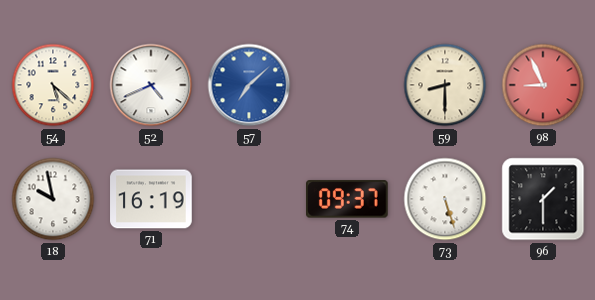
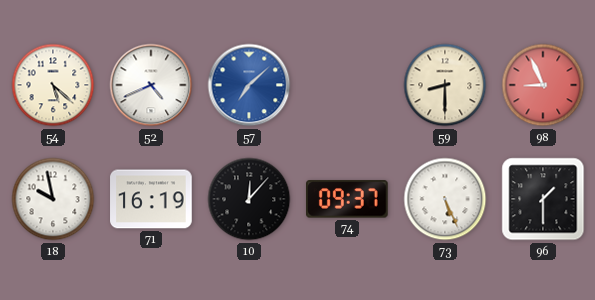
10: none -> 12:07 (249, 199)
73: 5:27 -> 5:26 (445, 199)
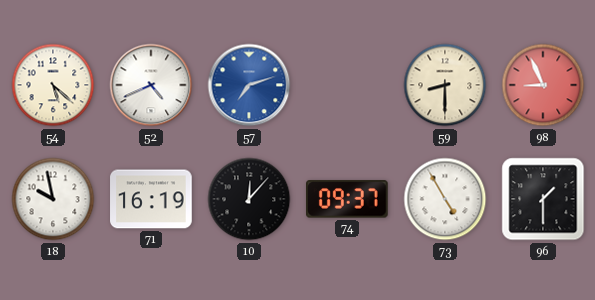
57: 7:08 -> 7:12 (249, 85)
73: 5:26 -> 4:55 (445, 199)
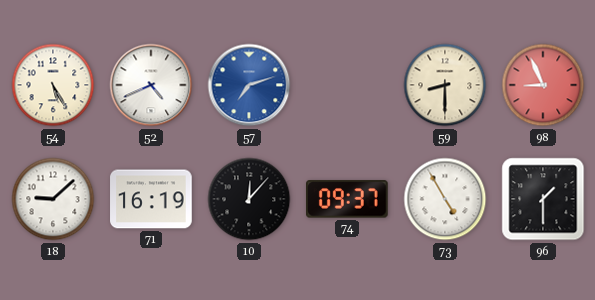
54: 5:22 -> 5:25 (53, 85)
18: 9:58 -> 9:08 (53, 199)
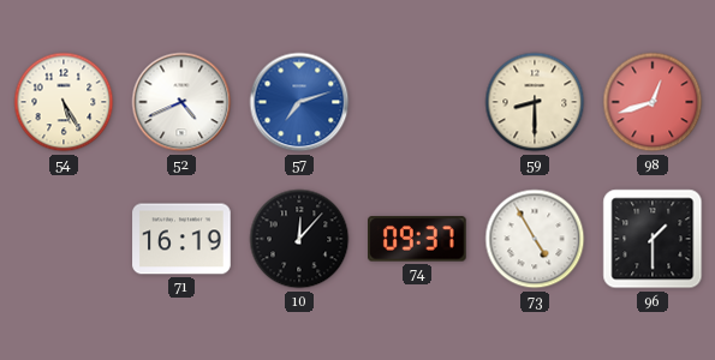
98: 8:56 -> 12:42 (653, 102)
18: 9:08 -> none (53, 199)
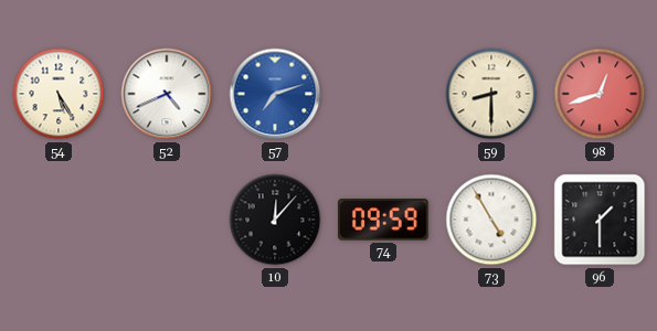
71: 16:19 -> none (181, 239)
74: 09:37 -> 09:59 (384, 220)
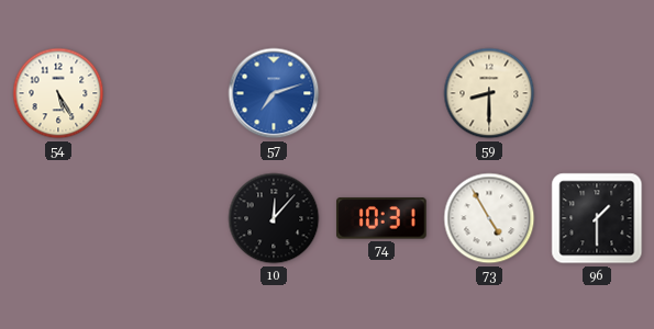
52: 4:41 -> none (167, 94)
98: 12:42 -> none (600, 94)
74: 09:59 -> 10:31 (383, 218)
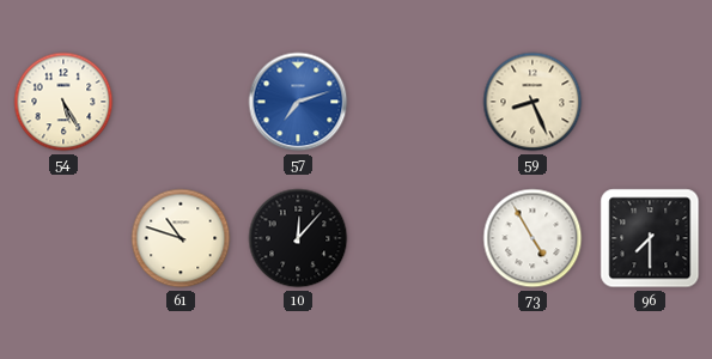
59: 8:30 -> 8:26 (533, 102)
61: none -> 10:48 (181, 238)
74: 10:31 -> none (383, 218)
96: 1:30 -> 7:30 (650, 238)
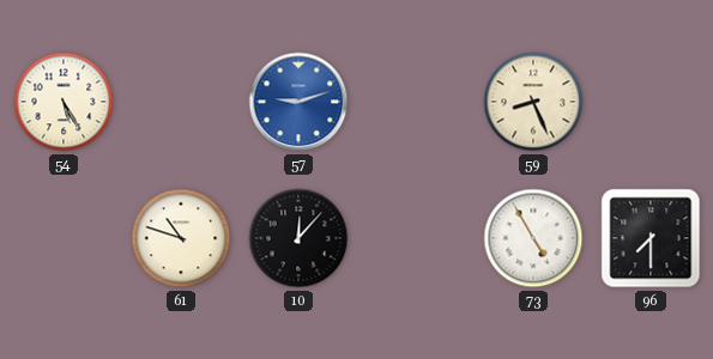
57: 7:12 -> 9:12 (298, 102)
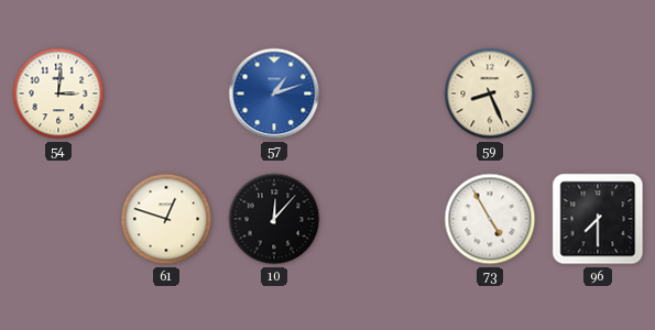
54: 5:25 -> 3:01 (58, 94)
57: 9:12 -> 1:12 (274, 94)
61: 10:48 -> 12:48 (166, 219)
